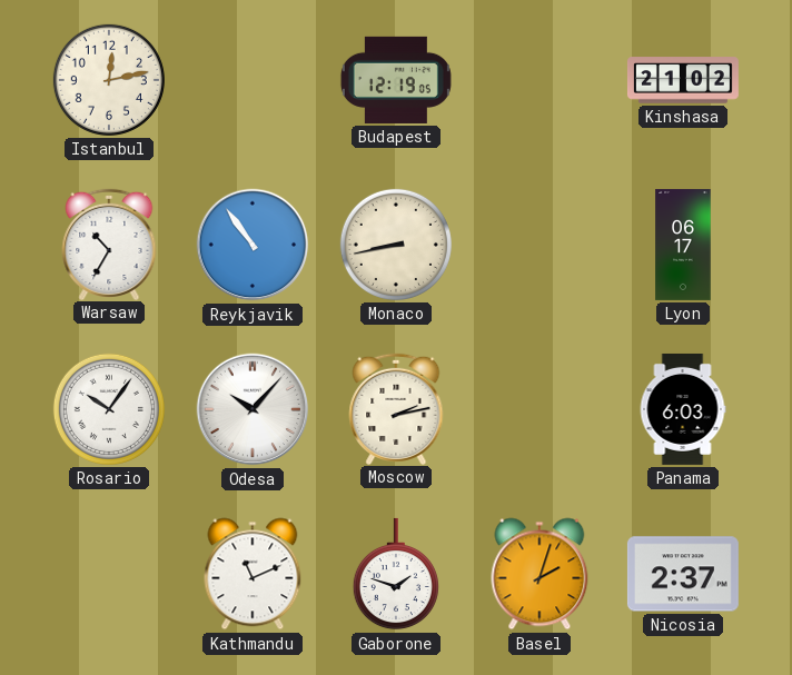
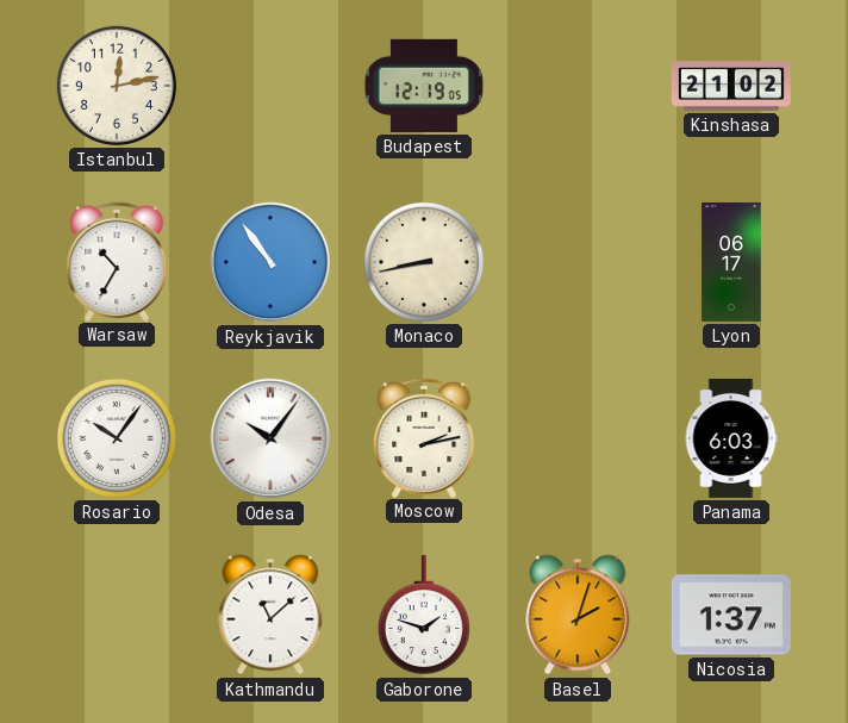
Odesa: 10:07 -> 10:06 (270, 438)
Kathmandu: 11:11 -> 11:08 (270, 615)
Nicosia: 2:37 -> 1:37 (731, 615)
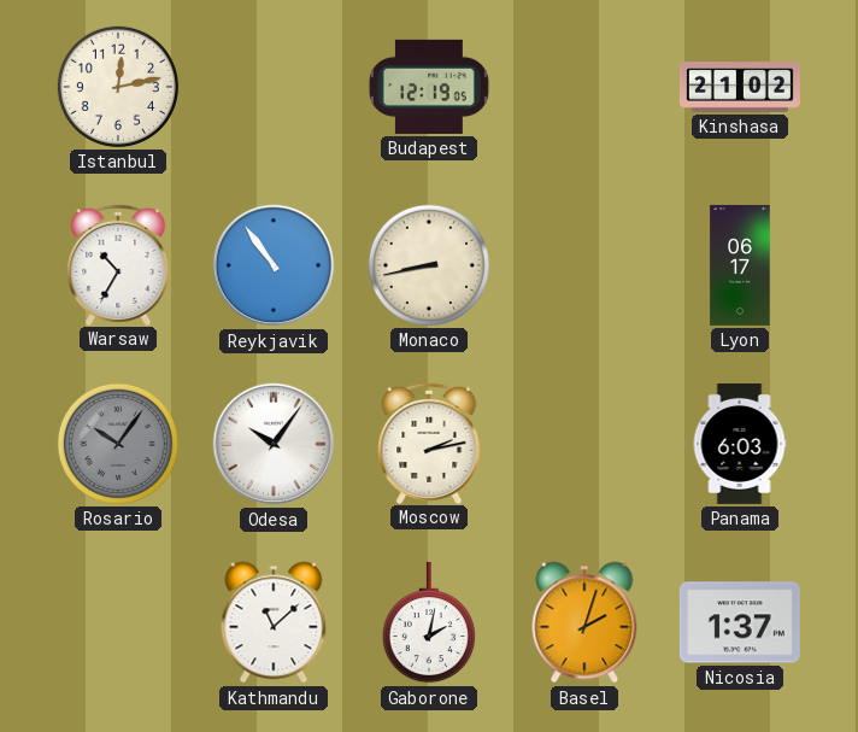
Rosario dial: white -> grey (118, 444)
Gaborone: 1:48 -> 2:02 (429, 622)
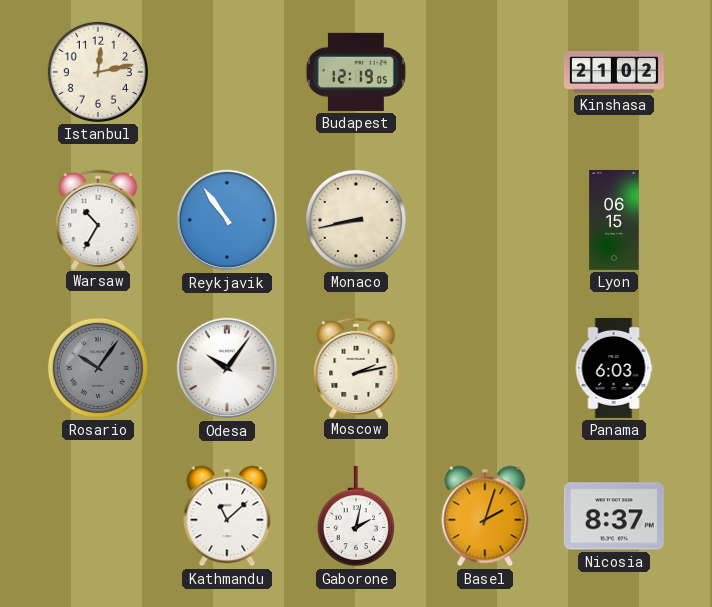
Lyon: 06:17 -> 06:15 (614, 220)
Nicosia: 1:37 -> 8:37 (614, 516)
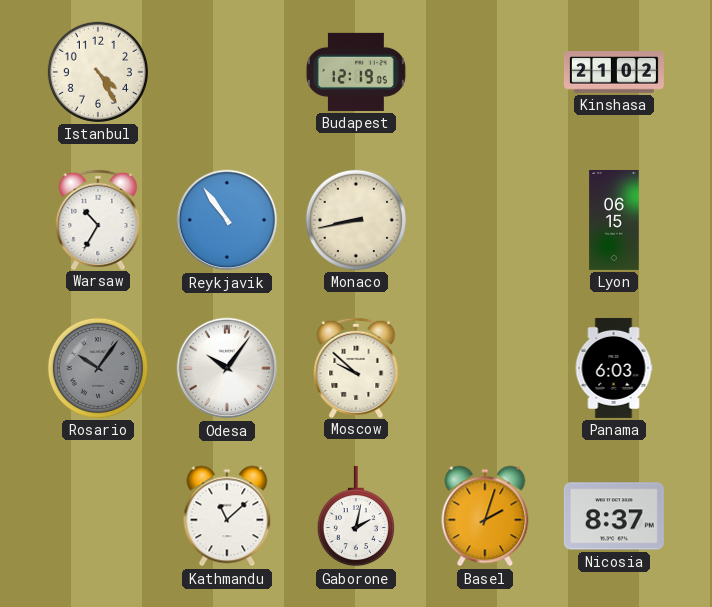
Istanbul: 12:13 -> 4:25 (98, 72)
Moscow: 2:13 -> 9:52 (356, 367)
